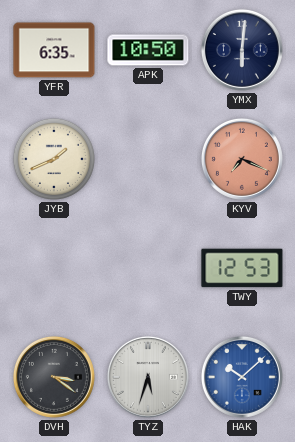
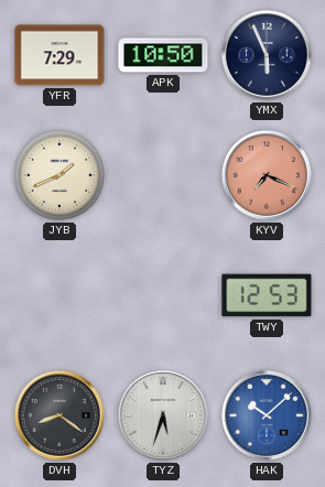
YFR: 6:35 -> 7:29 (59, 55)
YMX: 6:01 -> 5:56 (267, 55)
DVH: 3:21 -> 8:21 (59, 415)
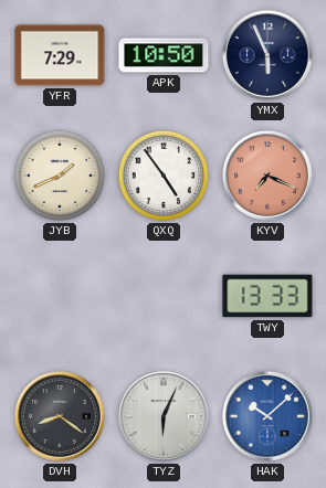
QXQ: none -> 4:54 (164, 176)
TWY: 12:53 -> 13:33 (267, 296)
TYZ: 5:33 -> 6:04 (164, 416)
